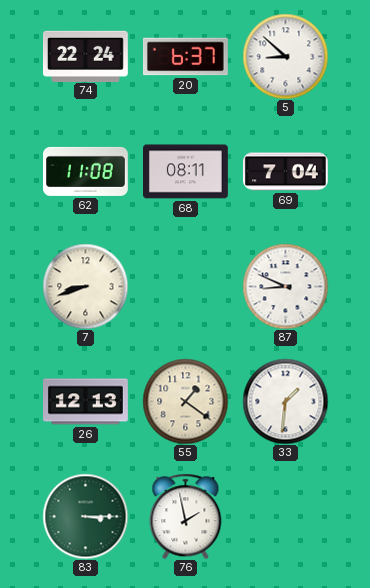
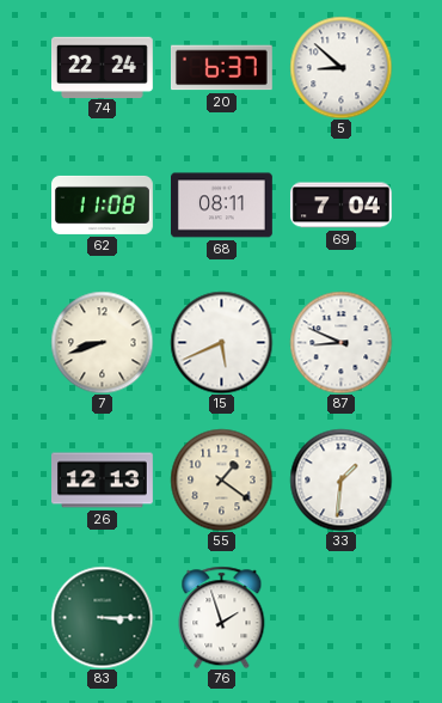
15: none -> 5:41 (221, 342)
76: 1:58 -> 1:57 (222, 617)
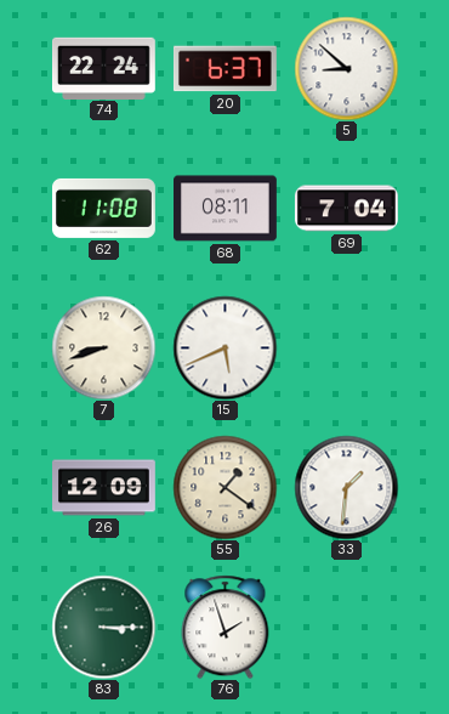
87: 8:49 -> none (340, 342)
26: 12:13 -> 12:09 (104, 488)
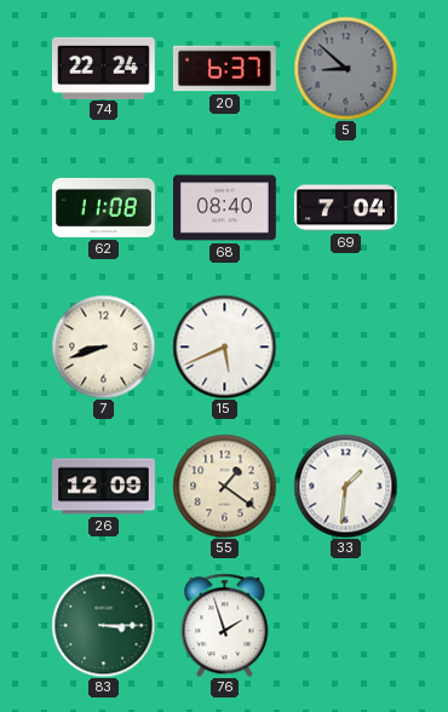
5 dial: white -> grey (345, 68)
68: 08:11 -> 08:40 (225, 208)
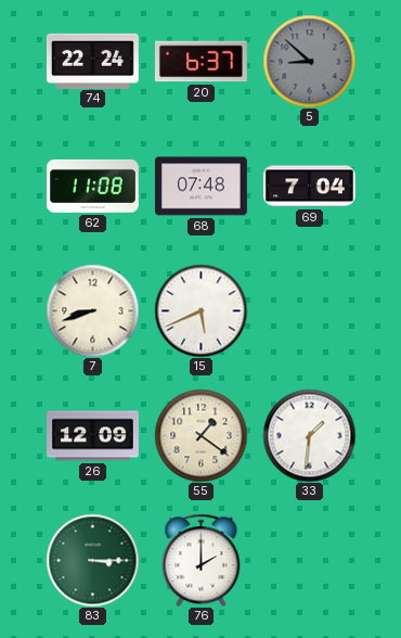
68: 08:40 -> 07:48 (202, 187)
76: 1:57 -> 2:00 (202, 560)
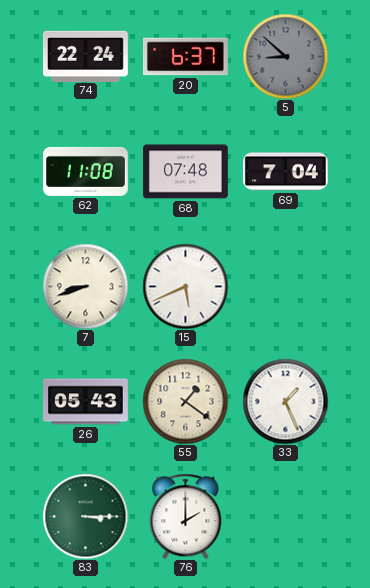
26: 12:09 -> 05:43 (86, 402)
33: 1:31 -> 1:26 (285, 401)
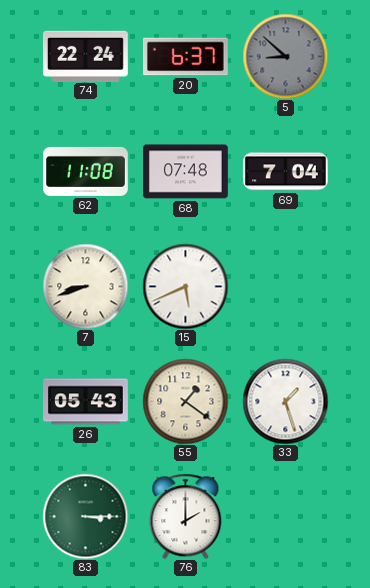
33: 1:26 -> 1:27 (285, 401)
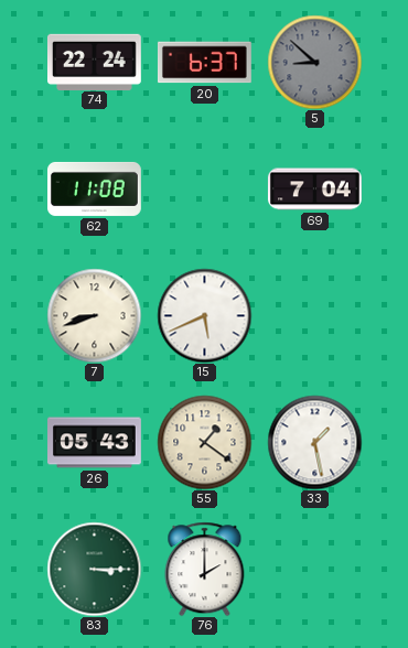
68: 07:48 -> none (186, 172)
33: 1:27 -> 1:28 (314, 442)
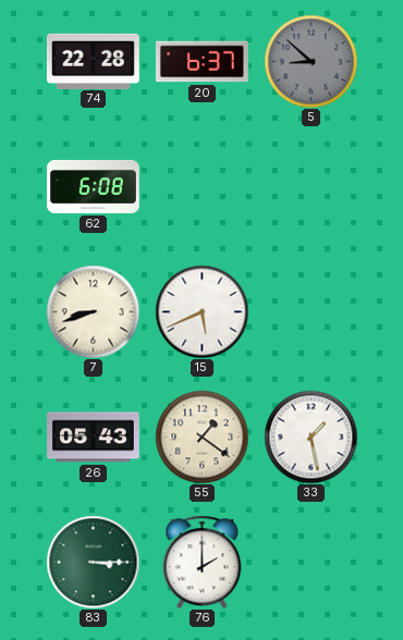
74: 22:24 -> 22:28 (94, 61)
62: 11:08 -> 6:08 (94, 186)
69: 7:04 -> none (314, 190)
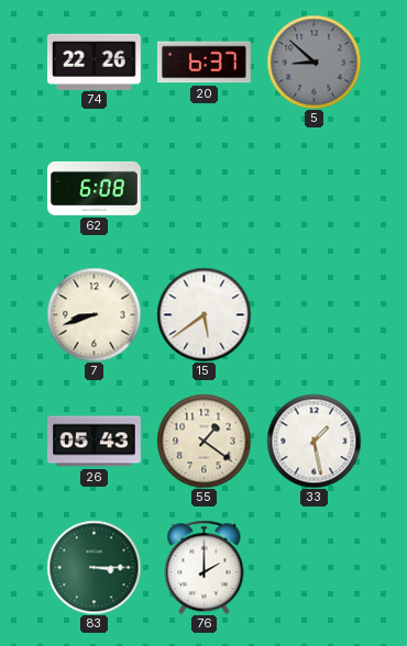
74: 22:28 -> 22:26 (95, 62)
15: 5:41 -> 5:39 (204, 314)
